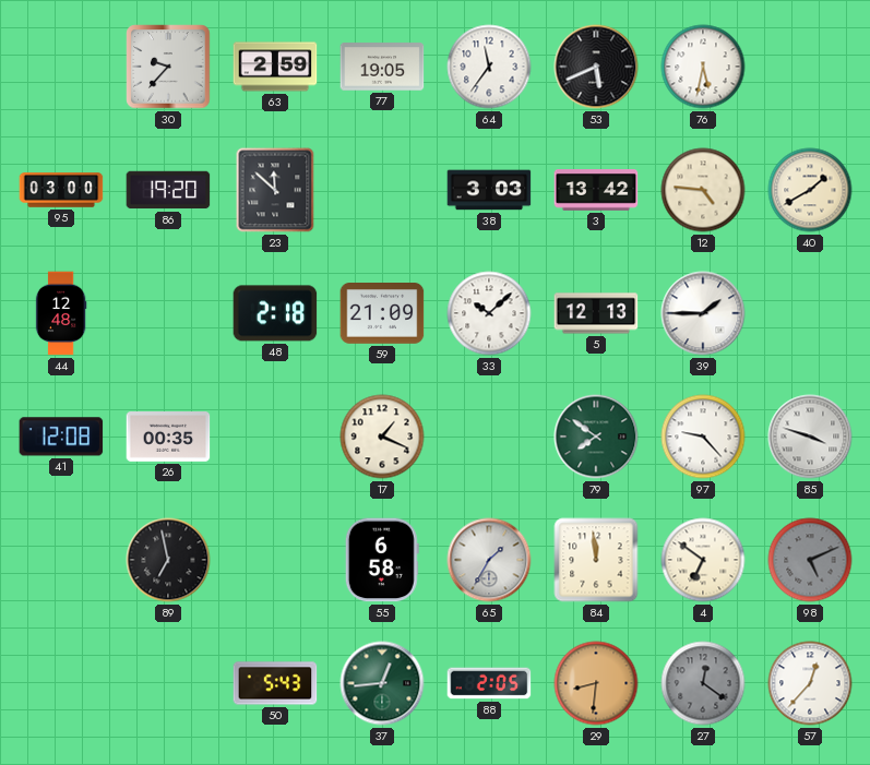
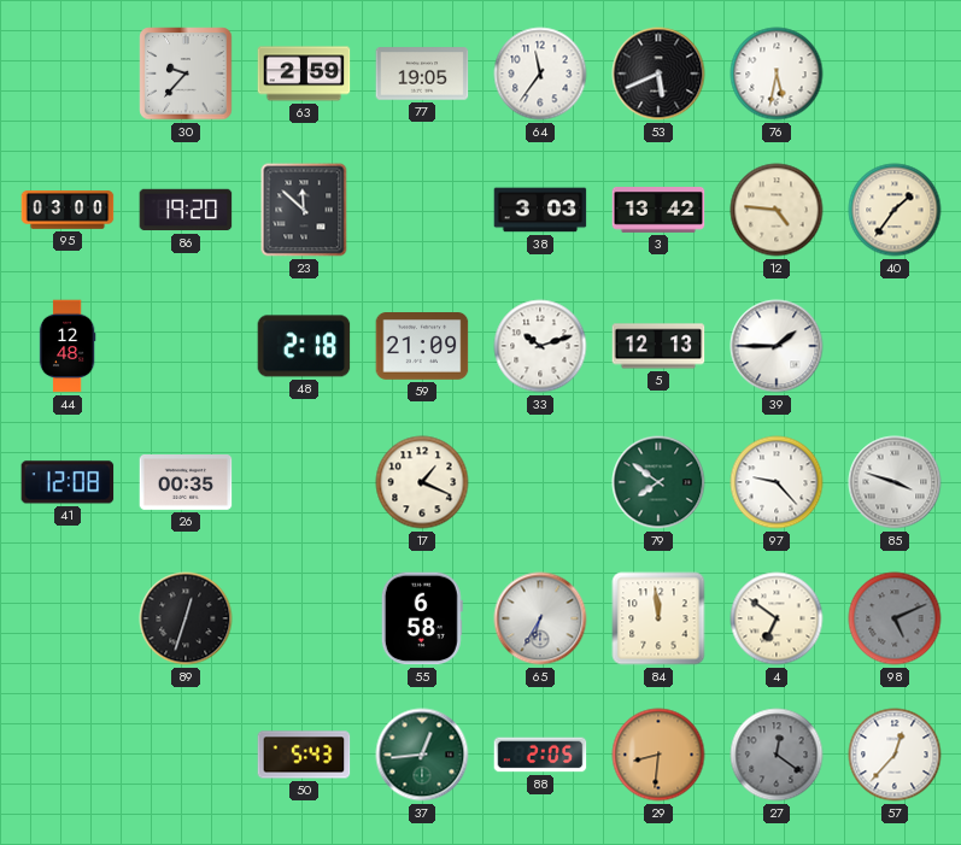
40: 1:40 -> 1:36 (895, 210)
33: 10:08 -> 10:12 (540, 346)
89: 6:58 -> 12:33 (186, 618)
65: 1:35 -> 6:35 (540, 618)
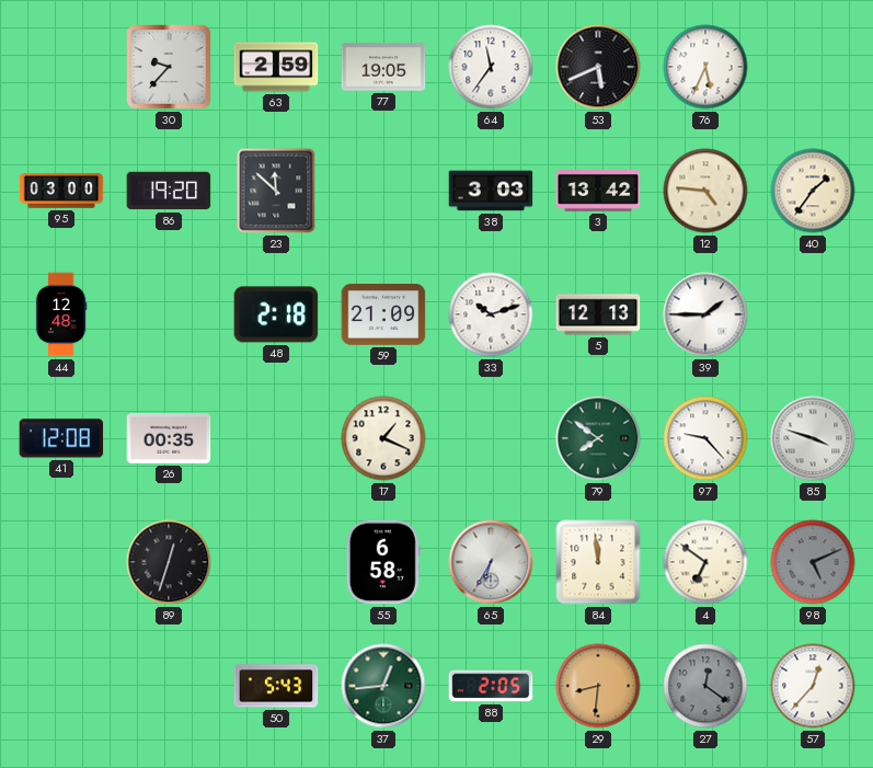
76: 5:32 -> 5:34 (705, 67)
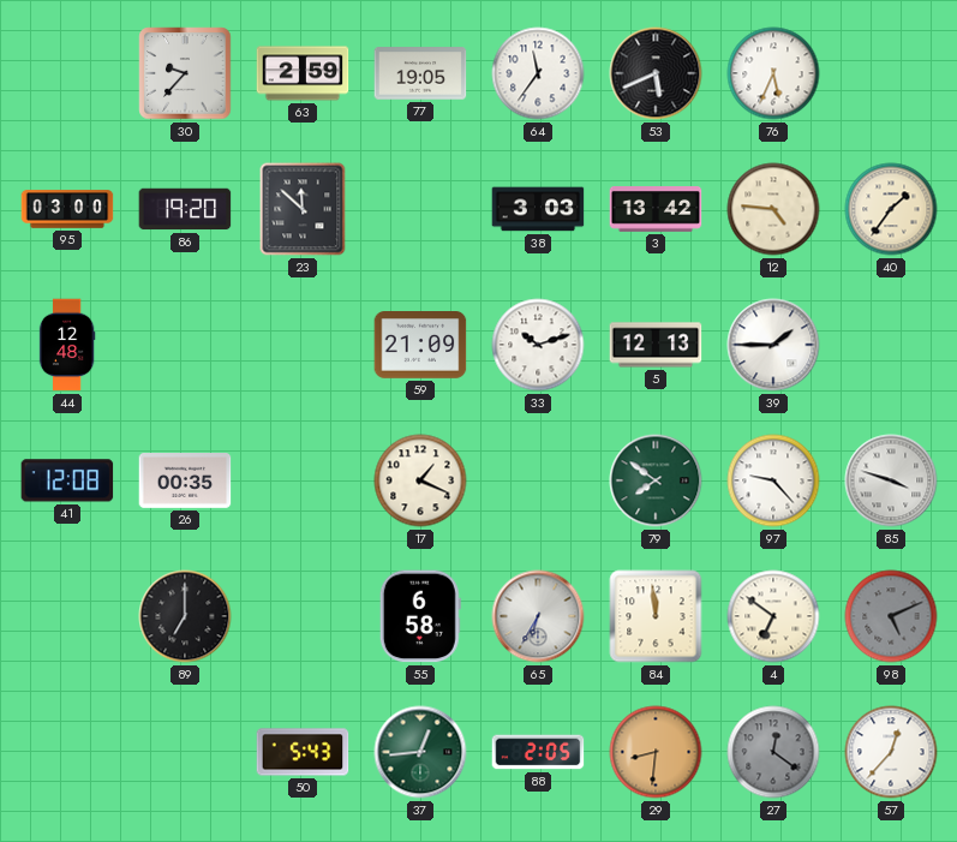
48: 2:18 -> none (276, 314)
89: 12:33 -> 7:00 (185, 616)
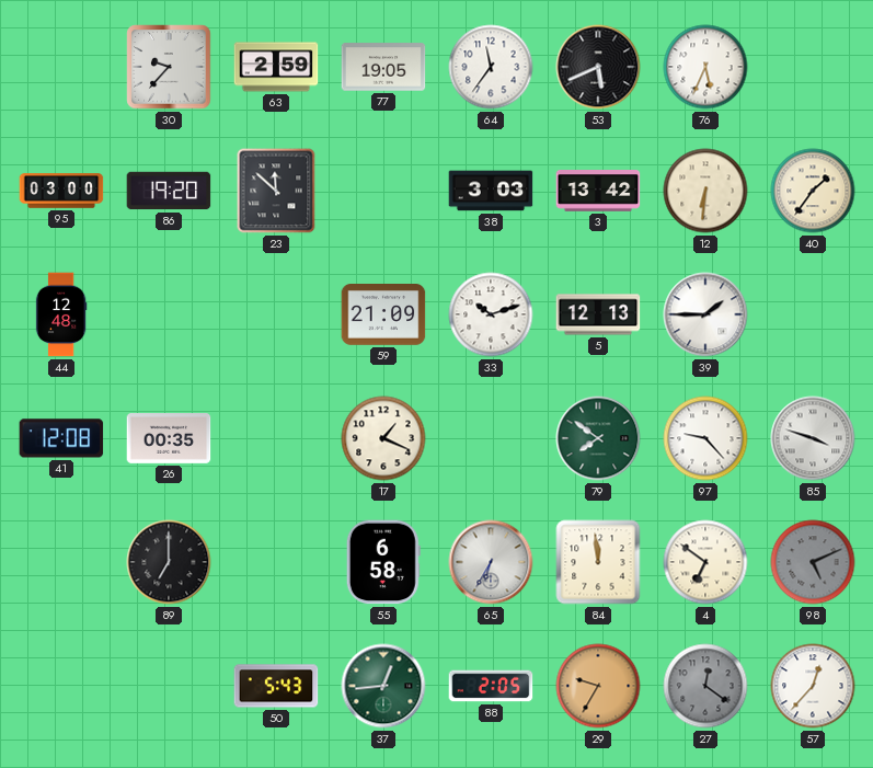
12: 4:46 -> 6:31 (705, 191)
29: 8:31 -> 9:35 (598, 686)
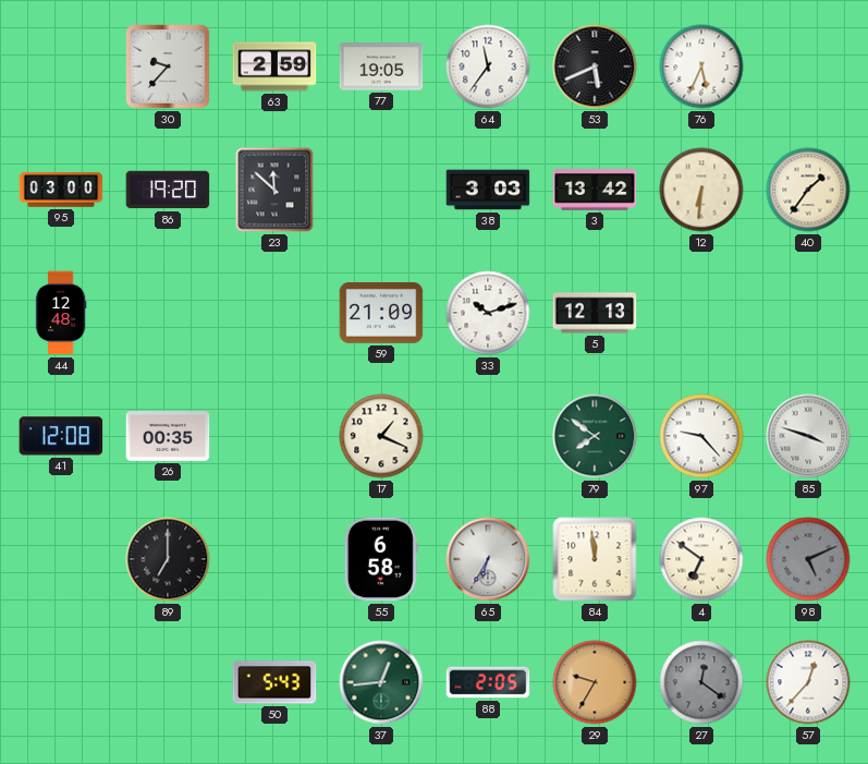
39: 1:45 -> none (705, 314)
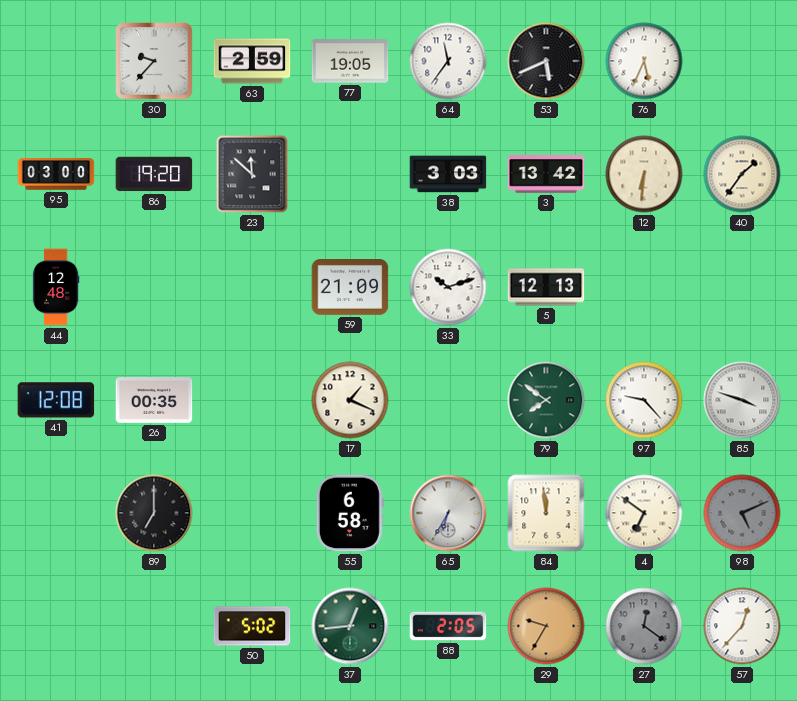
50: 5:43 -> 5:02 (252, 626)
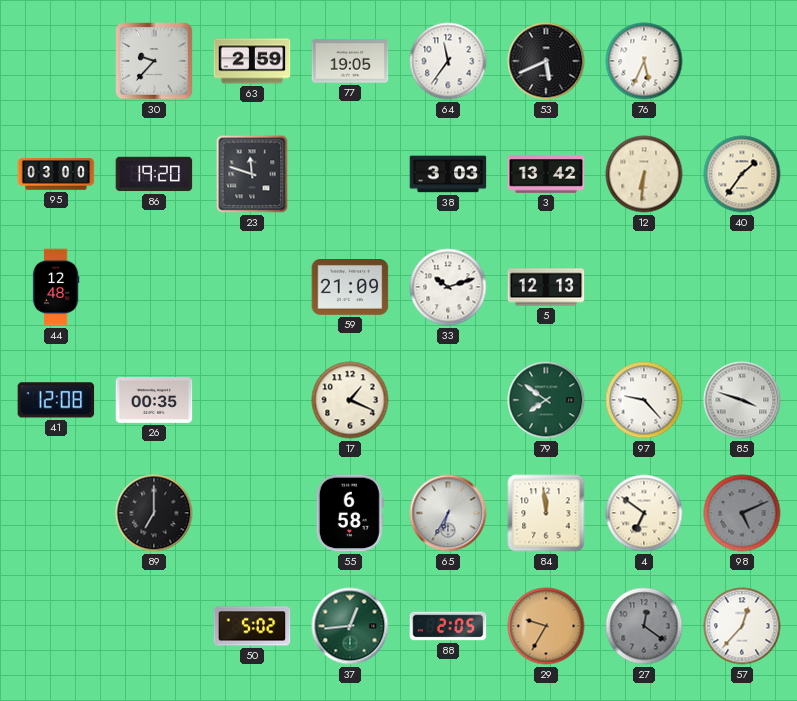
23: 11:52 -> 11:48 (252, 174)
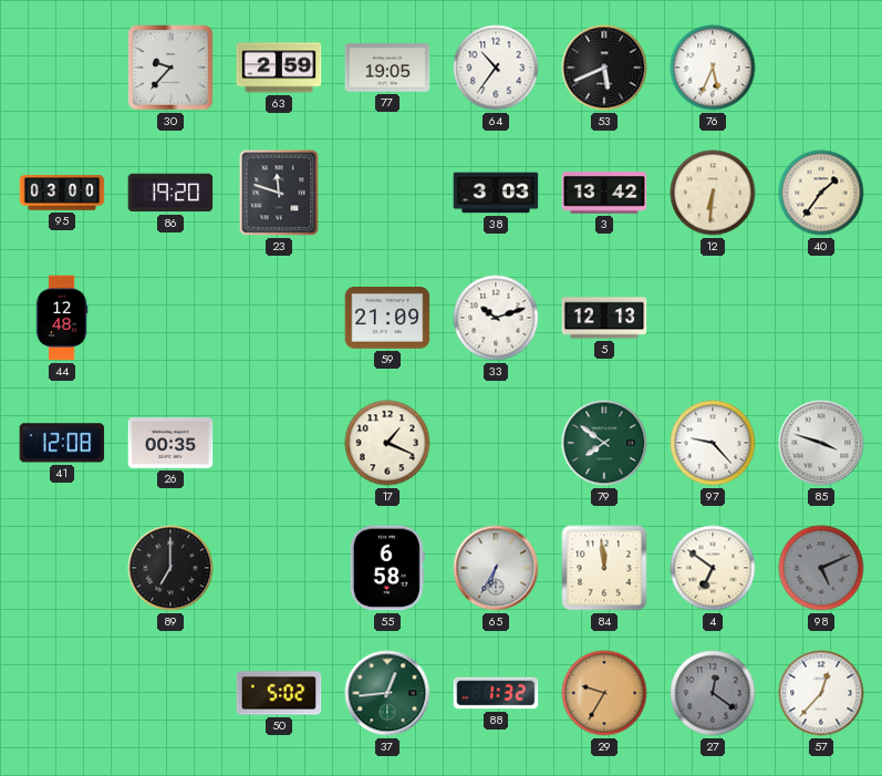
64: 11:36 -> 10:36 (496, 68)
88: 2:05 -> 1:32 (496, 693)
